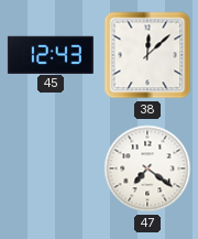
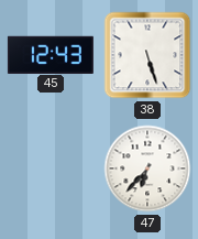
38: 12:08 -> 5:27 (147, 55)
47: 7:21 -> 6:37 (147, 169)
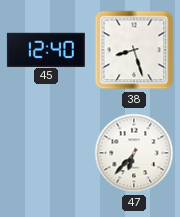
45: 12:43 -> 12:40 (46, 49)
38: 5:27 -> 8:27 (134, 50)
